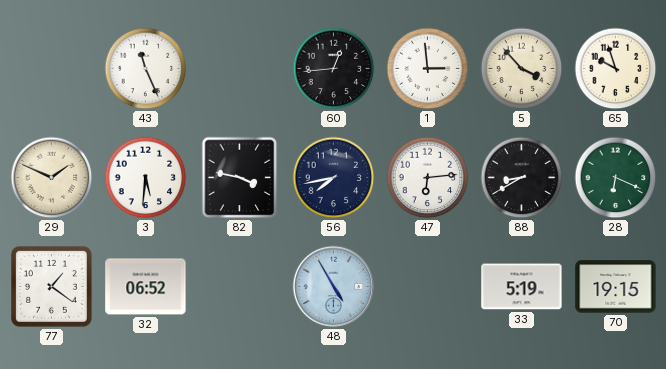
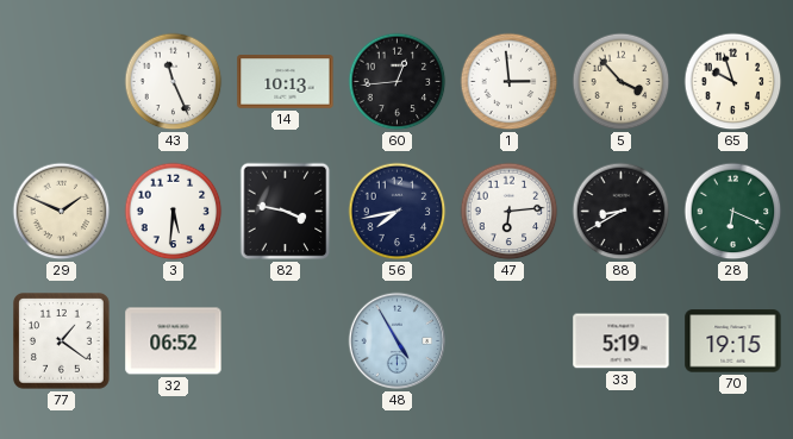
14: none -> 10:13 (286, 82)
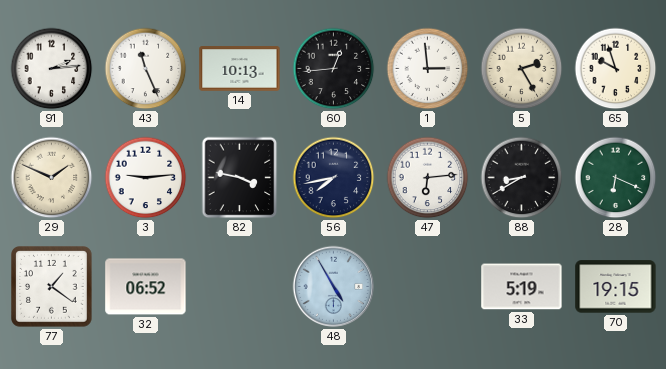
91: none -> 2:14 (52, 69)
5: 3:53 -> 2:25 (522, 69)
3: 5:31 -> 9:14 (146, 178)
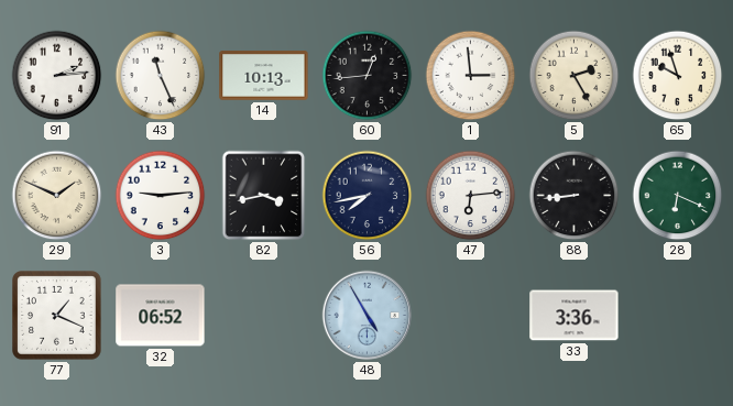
82: 3:47 -> 3:43 (264, 196)
88: 8:40 -> 8:44 (575, 196)
77: 1:21 -> 1:19 (57, 316)
33: 5:19 -> 3:36 (575, 316)
70: 19:15 -> none (616, 287)
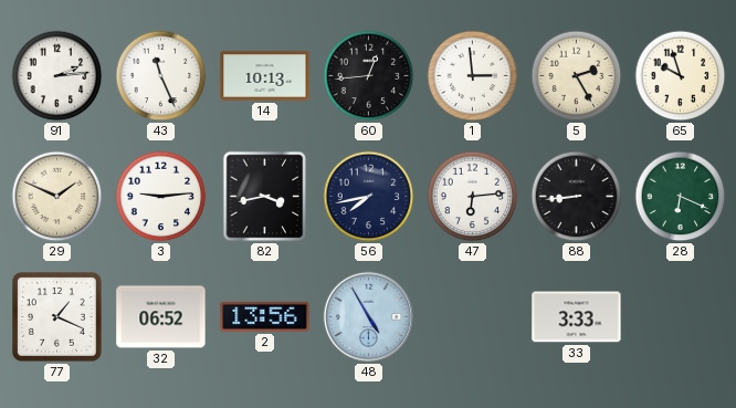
2: none -> 13:56 (265, 317)
33: 3:36 -> 3:33 (577, 317)
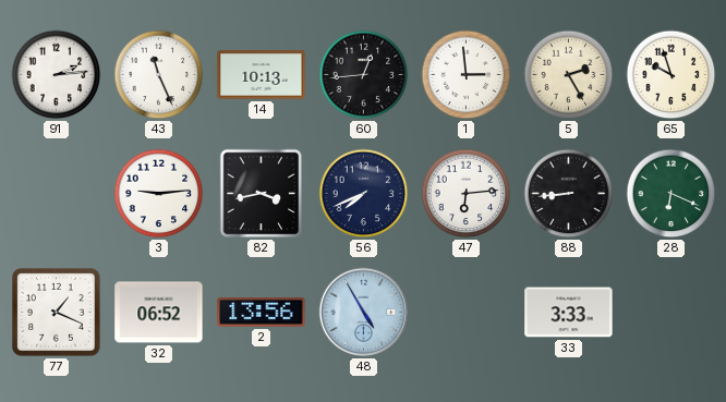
29: 1:49 -> none (57, 197)
56: 7:43 -> 7:41 (364, 194)
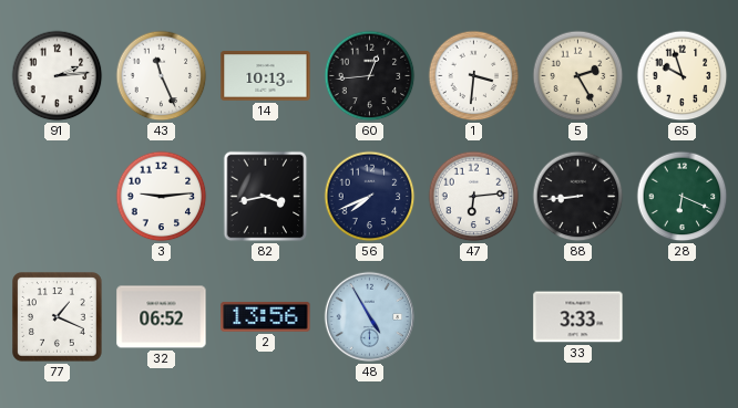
1: 2:59 -> 3:31 (474, 76)
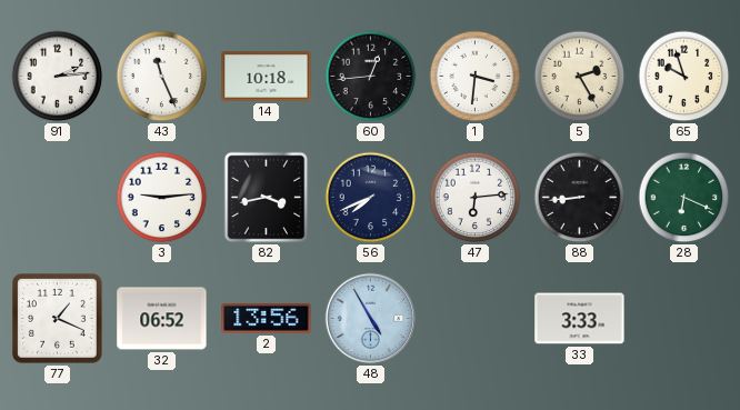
14: 10:13 -> 10:18 (267, 77)
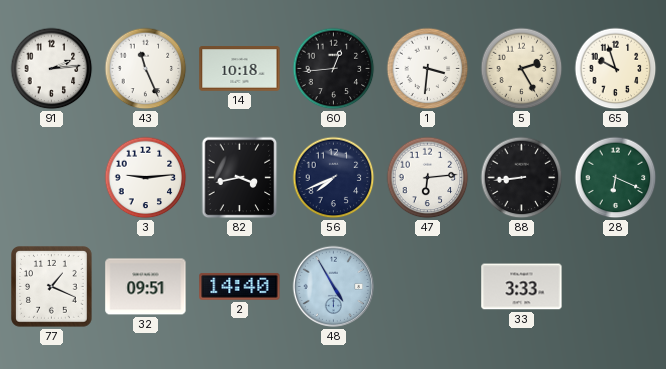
32: 06:52 -> 09:51 (146, 287)
2: 13:56 -> 14:40 (240, 287)
